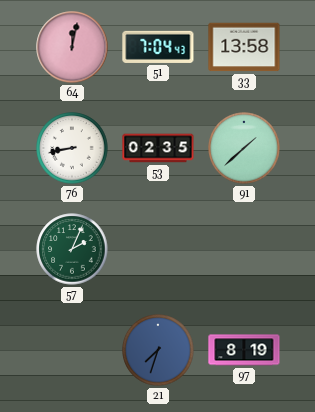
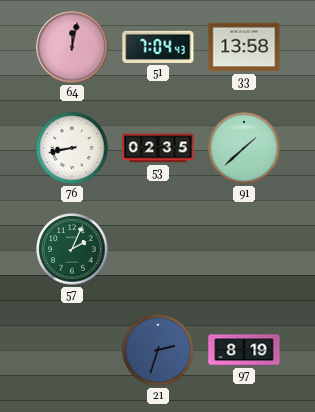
21: 7:33 -> 2:33 (158, 350)
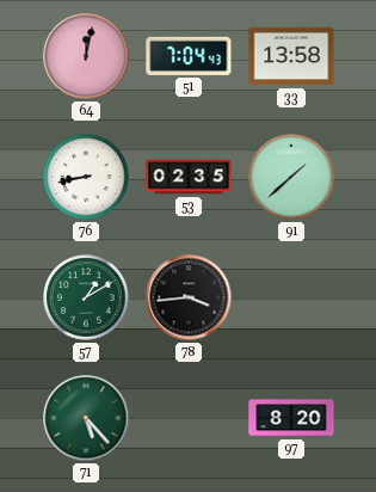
57: 2:04 -> 1:10 (86, 297)
78: none -> 3:44 (189, 297)
71: none -> 5:23 (86, 418)
21: 2:33 -> none (158, 350)
97: 8:19 -> 8:20 (291, 418)
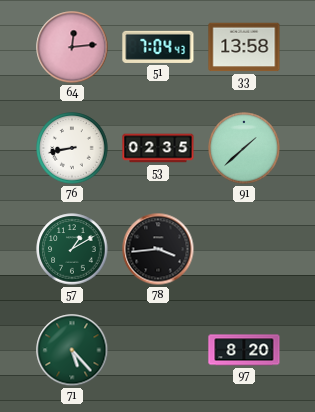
64: 12:02 -> 12:14 (72, 47)
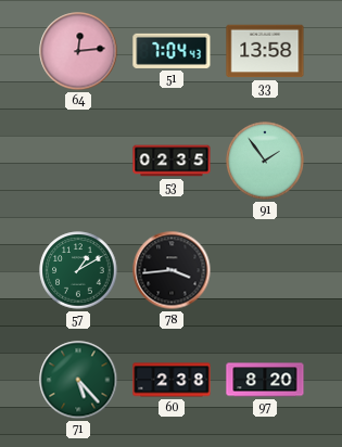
76: 8:43 -> none (72, 148)
91: 1:38 -> 1:54 (265, 161)
60: none -> 2:38 (172, 380)
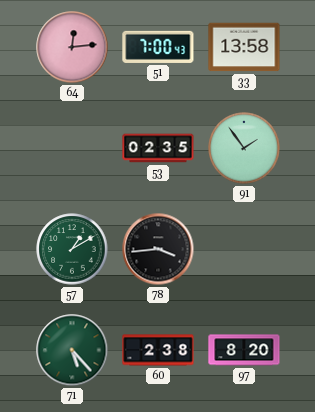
51: 7:04 -> 7:00 (158, 47)
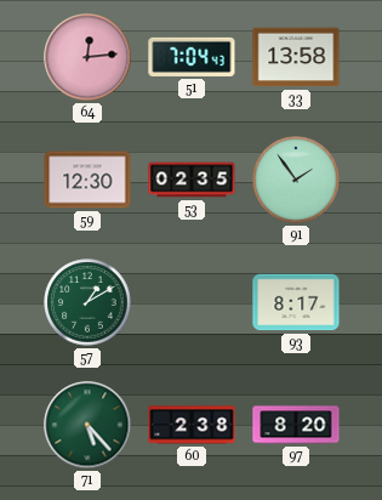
51: 7:00 -> 7:04 (192, 57)
59: none -> 12:30 (87, 180)
78: 3:44 -> none (158, 249)
93: none -> 8:17 (296, 302)
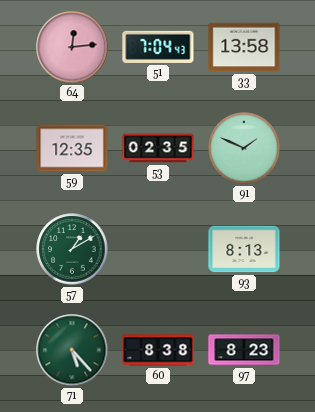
59: 12:30 -> 12:35 (72, 148)
91: 1:54 -> 1:49 (244, 148)
93: 8:17 -> 8:13 (244, 249)
60: 2:38 -> 8:38 (158, 350)
97: 8:20 -> 8:23 (244, 350)
